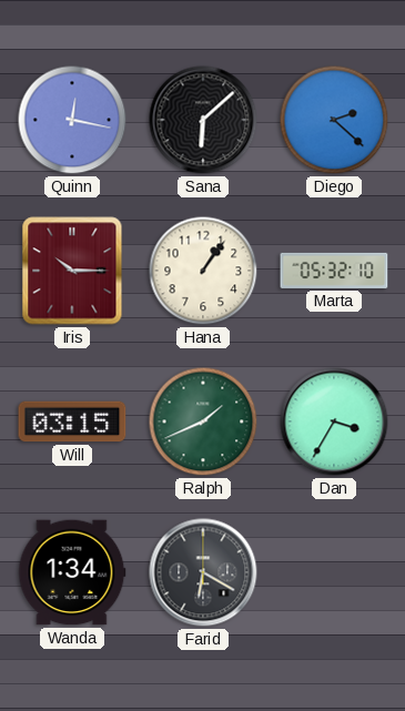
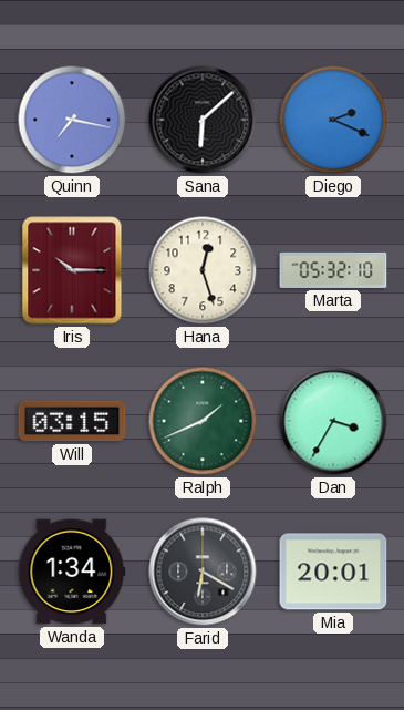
Quinn: 12:17 -> 7:17 (72, 120)
Diego: 2:22 -> 2:19 (333, 120)
Hana: 1:06 -> 12:27 (203, 270)
Mia: none -> 20:01 (333, 572)
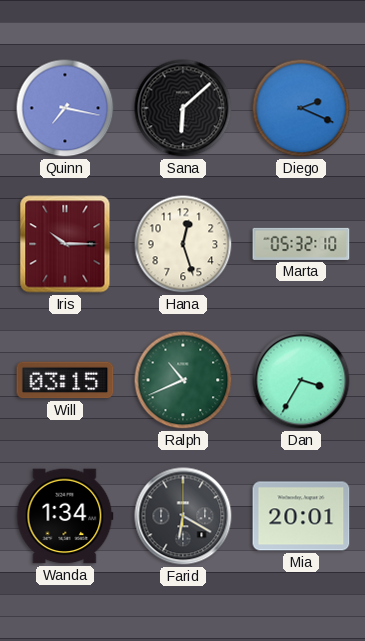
Ralph: 1:41 -> 10:41 (183, 380)
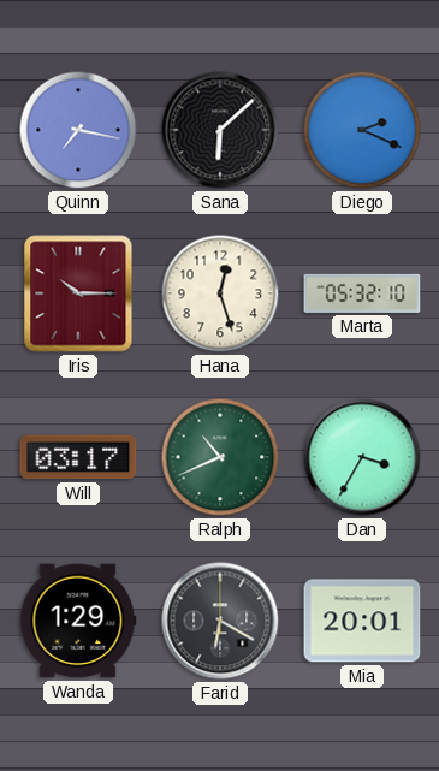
Will: 03:15 -> 03:17 (78, 457)
Wanda: 1:34 -> 1:29 (78, 621)
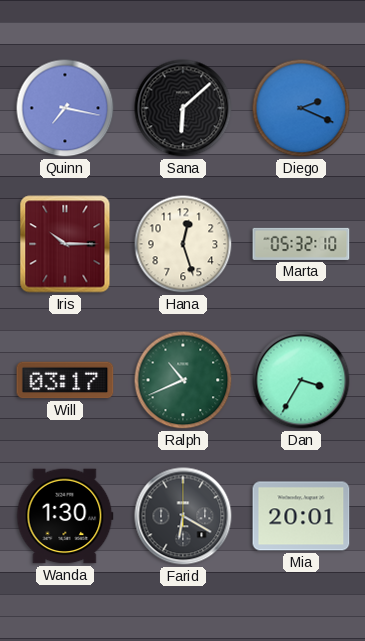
Wanda: 1:29 -> 1:30 (65, 516)
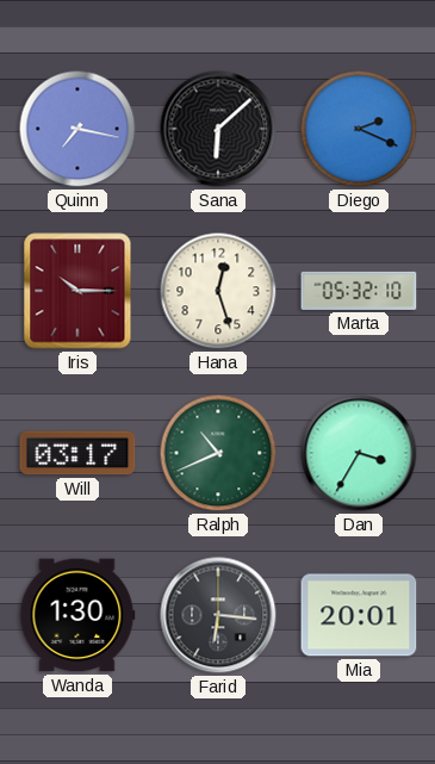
Farid: 6:20 -> 6:16 (218, 615)
